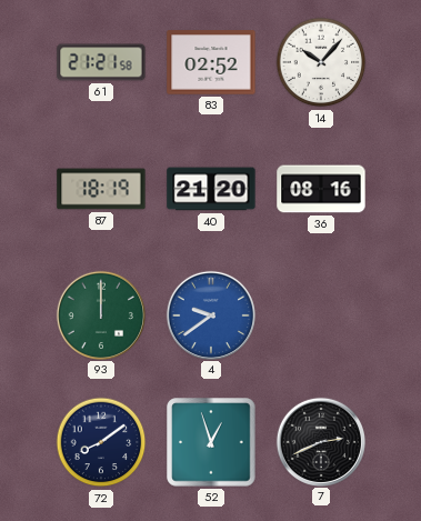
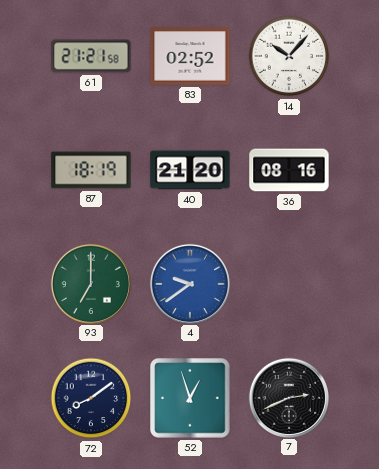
93: 12:00 -> 7:00 (90, 283)
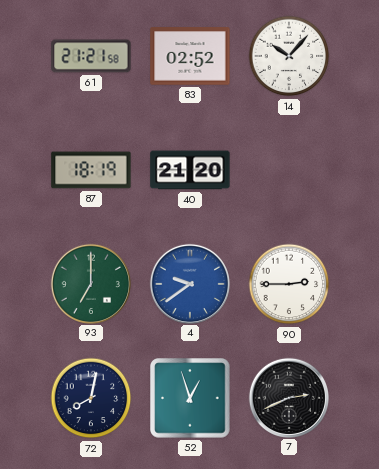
36: 08:16 -> none (289, 170)
90: none -> 2:45 (289, 284)
72: 8:09 -> 8:02 (91, 398)
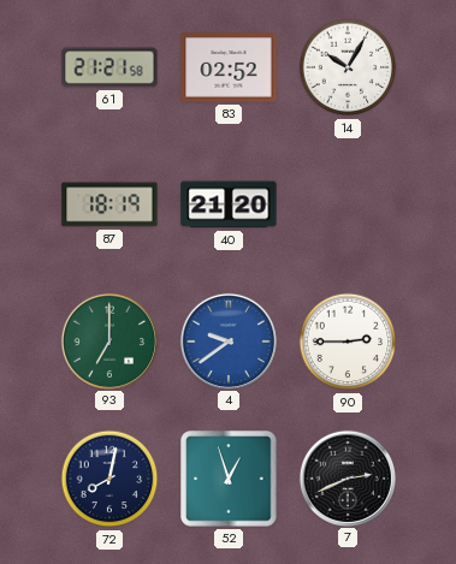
14: 10:07 -> 10:05 (348, 67)
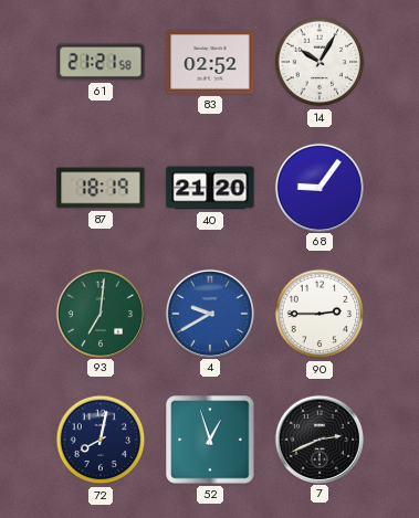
68: none -> 9:06 (318, 187)
93: 7:00 -> 7:01 (99, 313)
4: 9:39 -> 9:40 (209, 313)
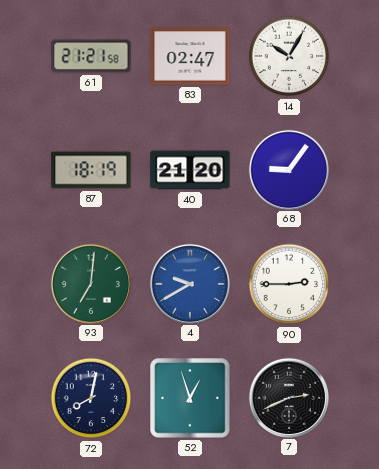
83: 02:52 -> 02:47 (190, 56)
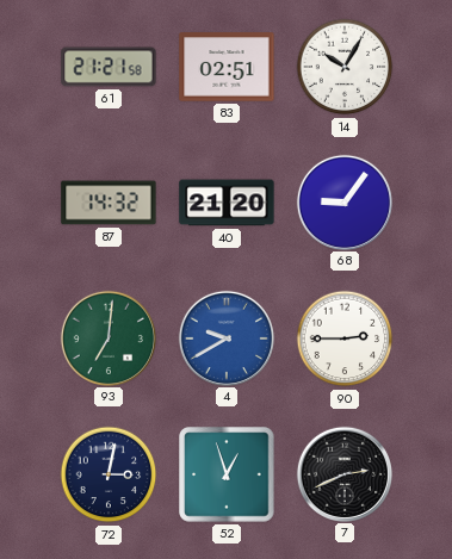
83: 02:47 -> 02:51 (227, 67)
87: 18:19 -> 14:32 (109, 203)
72: 8:02 -> 3:02 (109, 474)
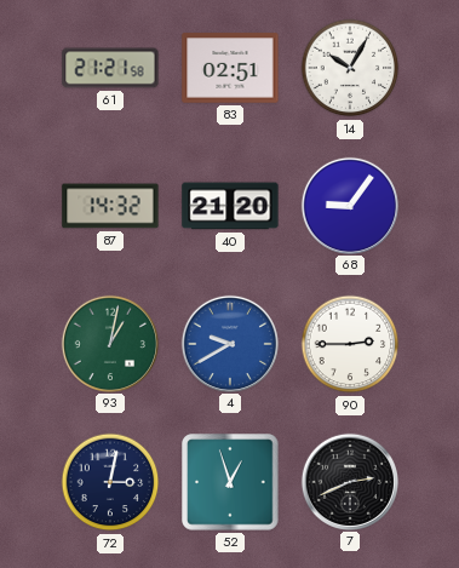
93: 7:01 -> 1:02 (109, 343)
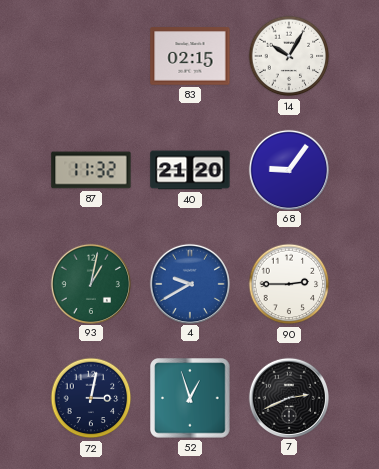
61: 21:21 -> none (110, 68)
83: 02:51 -> 02:15 (190, 56)
87: 14:32 -> 11:32 (91, 170)
